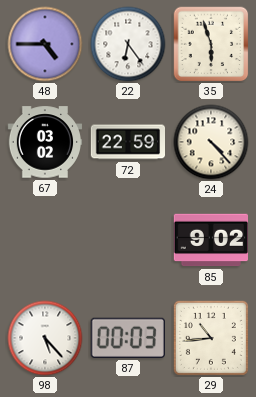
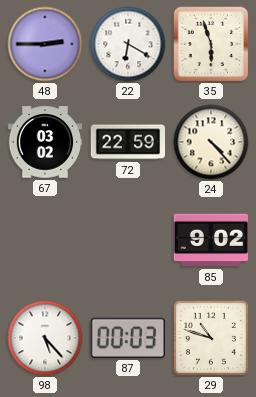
48: 4:45 -> 2:45 (45, 44)
22: 6:24 -> 6:20 (128, 44)
29: 10:44 -> 10:48 (211, 338)
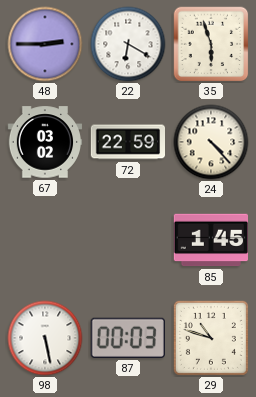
85: 9:02 -> 1:45 (210, 240)
98: 5:23 -> 5:28 (45, 338)
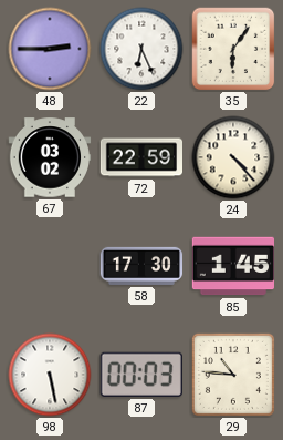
22: 6:20 -> 6:26 (141, 49)
35: 5:57 -> 6:06 (233, 49)
58: none -> 17:30 (141, 266)
29: 10:48 -> 10:46 (233, 375)
